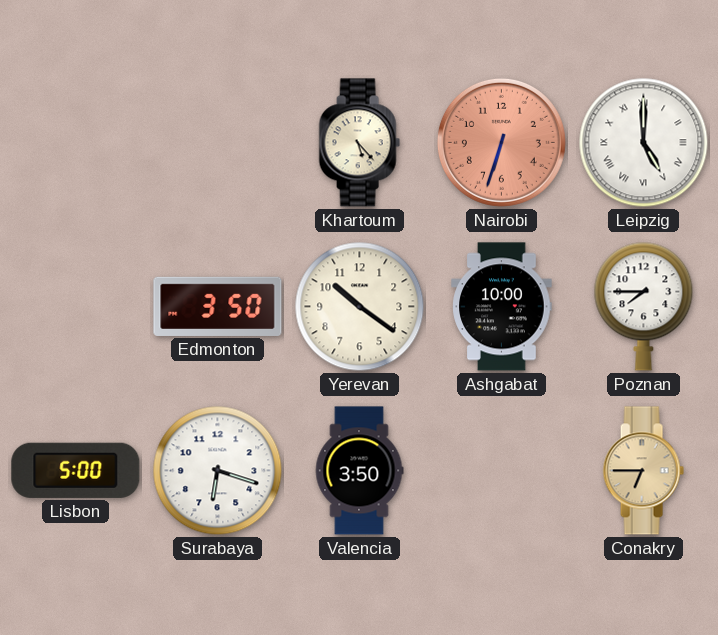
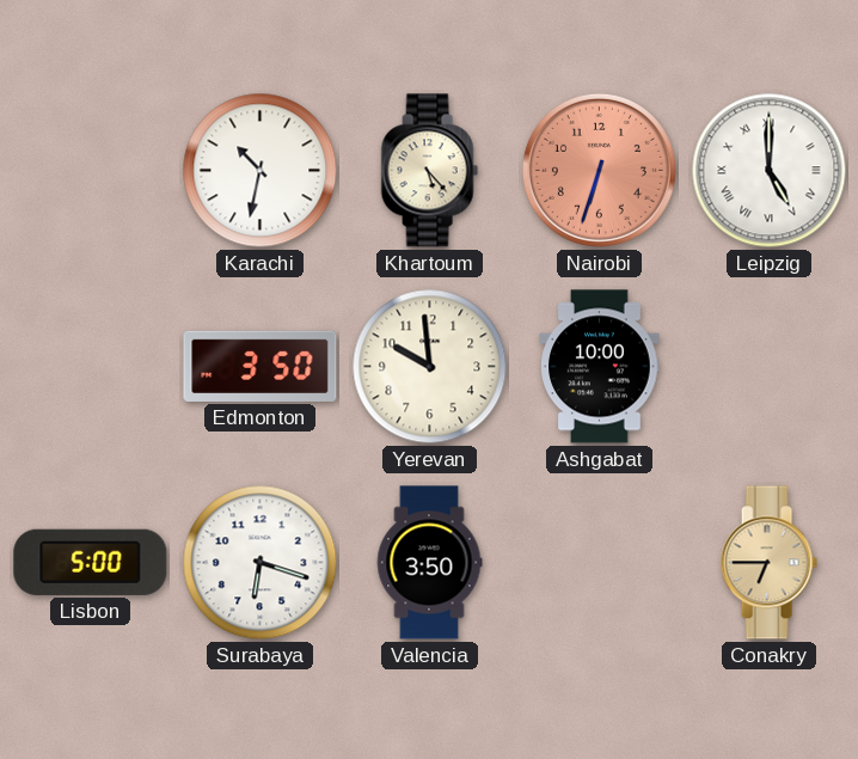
Karachi: none -> 10:32 (261, 171)
Yerevan: 10:21 -> 9:59 (430, 367)
Poznan: 7:45 -> none (644, 306)
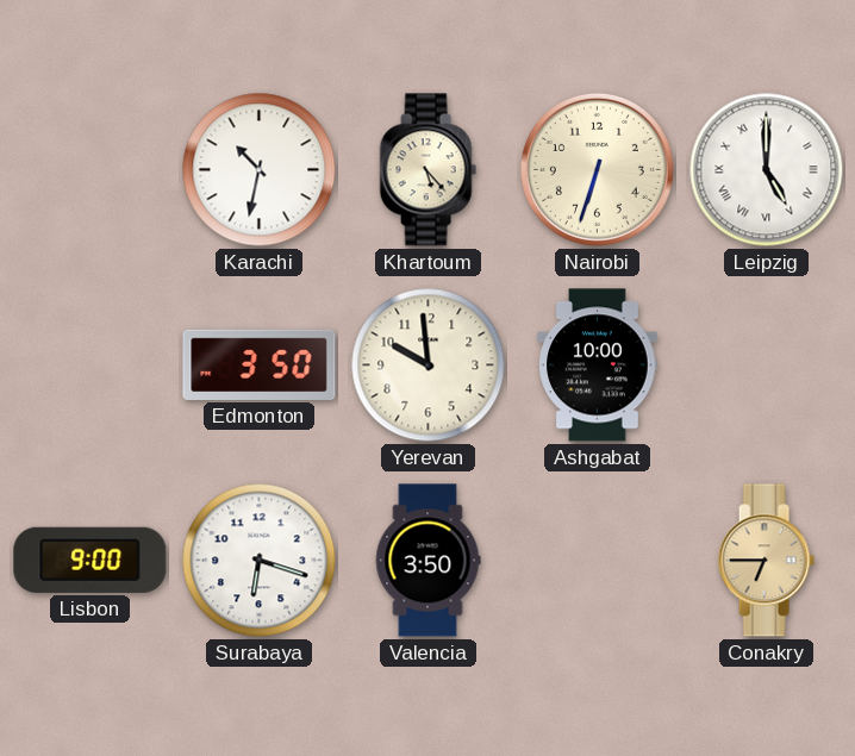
Nairobi dial: salmon -> cream (597, 169)
Lisbon: 5:00 -> 9:00 (91, 560)
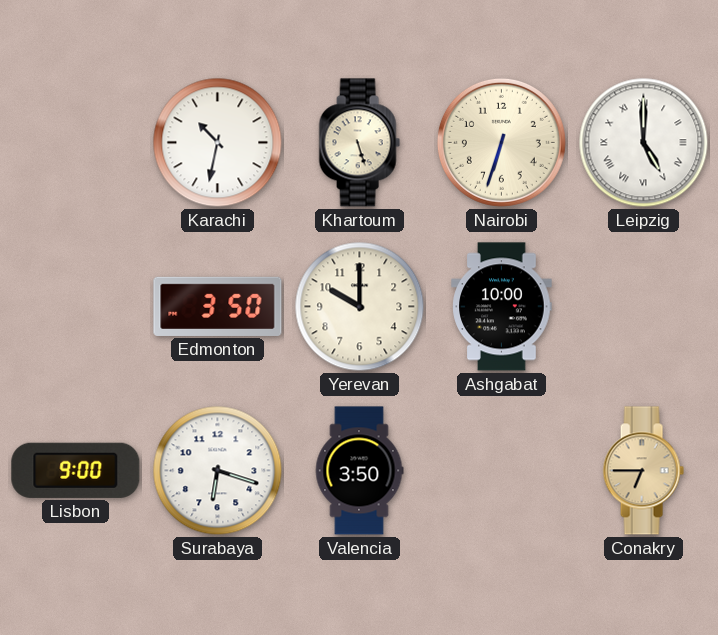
Khartoum: 5:23 -> 5:27 (359, 143)
Yerevan: 9:59 -> 10:00 (360, 307)
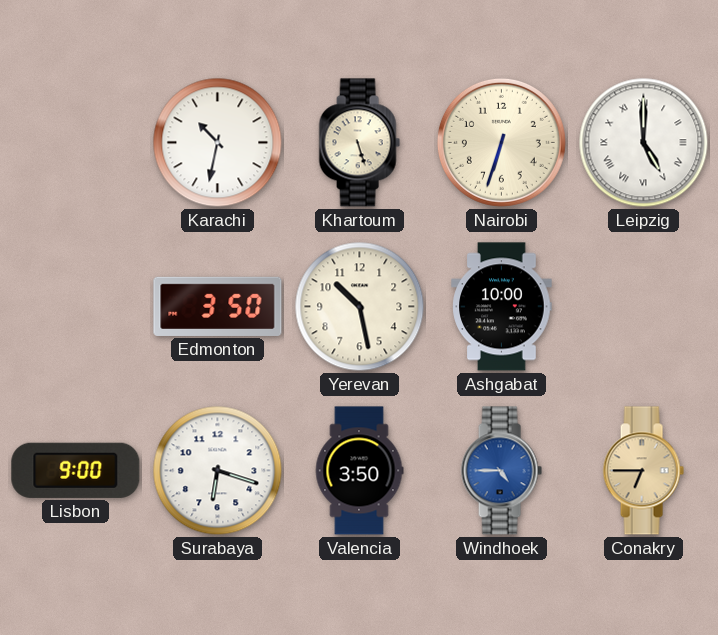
Yerevan: 10:00 -> 10:28 (360, 307)
Windhoek: none -> 4:45 (501, 471)
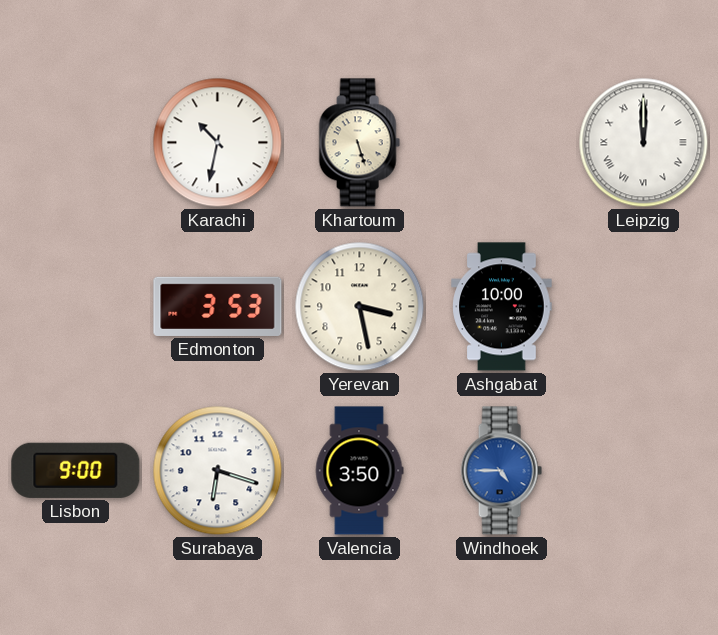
Nairobi: 6:33 -> none (501, 142)
Leipzig: 5:00 -> 12:00 (644, 143)
Edmonton: 3:50 -> 3:53 (218, 306)
Yerevan: 10:28 -> 3:28 (360, 307)
Conakry: 6:45 -> none (643, 471)
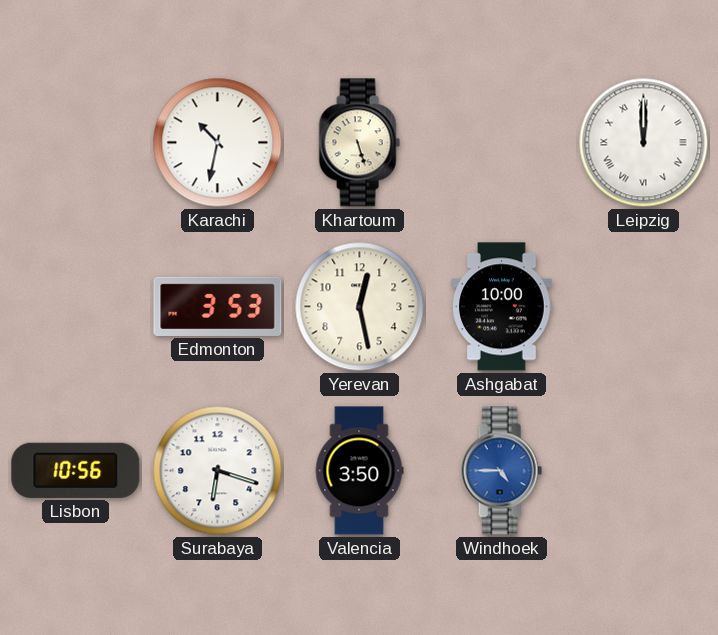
Yerevan: 3:28 -> 12:28 (360, 307)
Lisbon: 9:00 -> 10:56 (76, 470)
